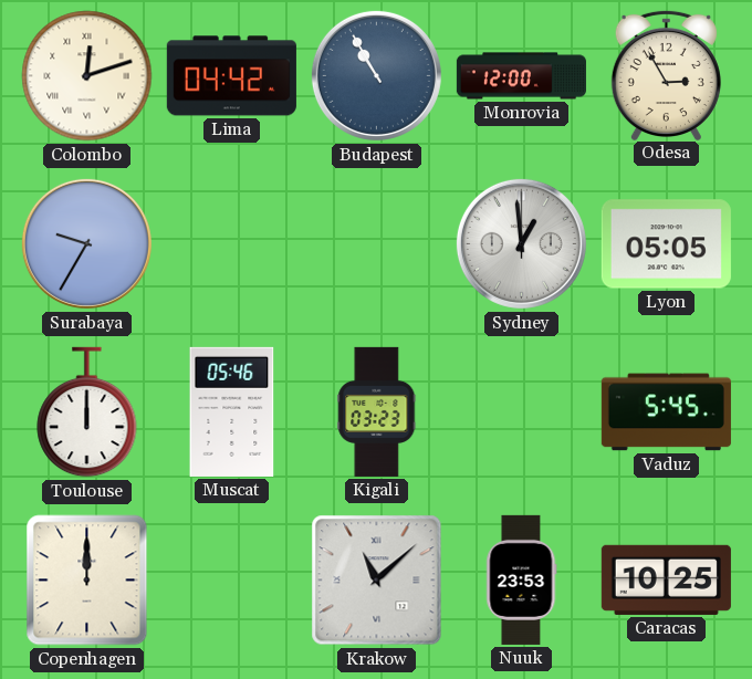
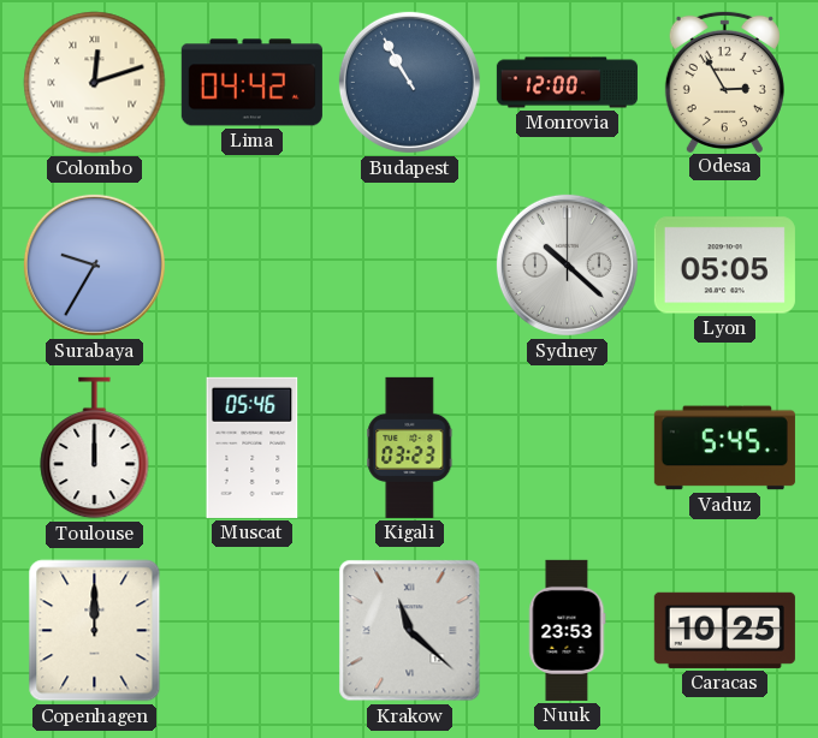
Sydney: 12:59 -> 10:22 (567, 264)
Krakow: 11:08 -> 11:22 (410, 631)
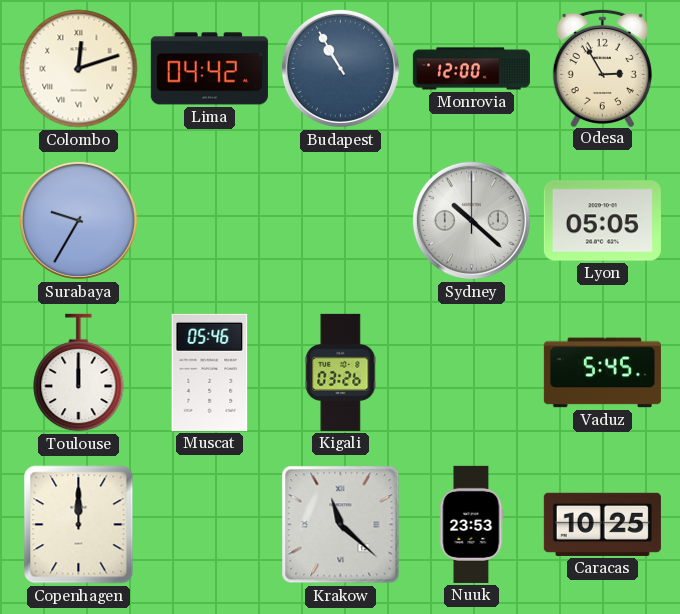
Kigali: 03:23 -> 03:26 (341, 372)
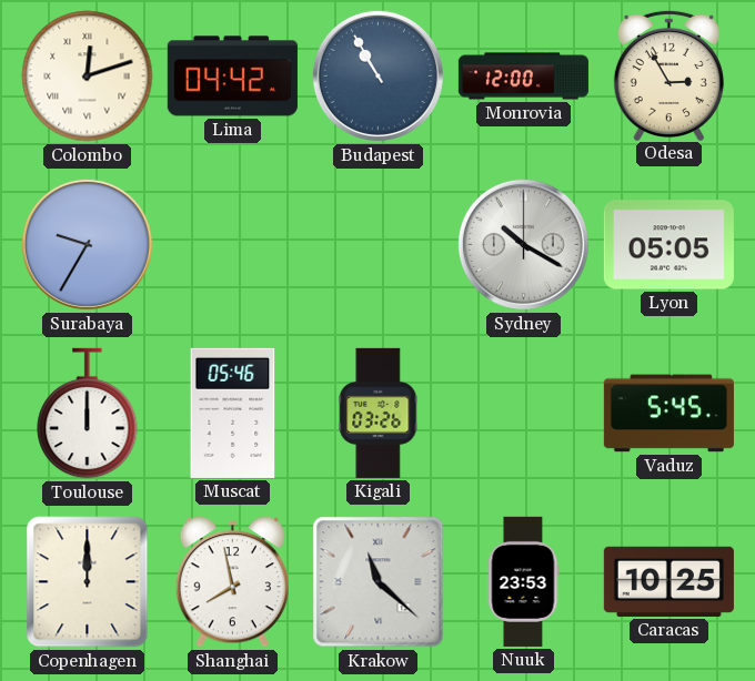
Sydney: 10:22 -> 10:20 (523, 244)
Shanghai: none -> 7:58 (232, 582)
